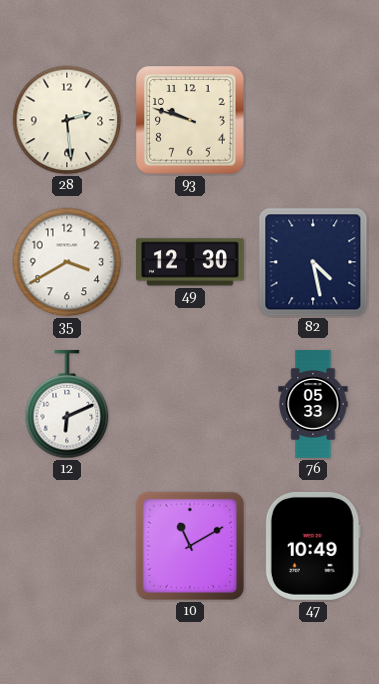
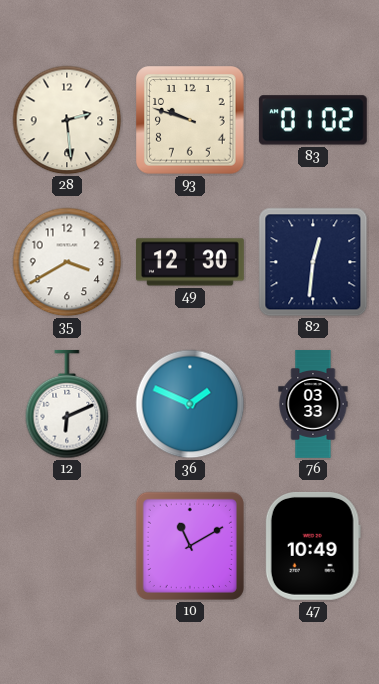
83: none -> 01:02 (313, 120)
82: 4:28 -> 12:31 (313, 262)
36: none -> 1:49 (190, 404)
76: 05:33 -> 03:33 (313, 404)
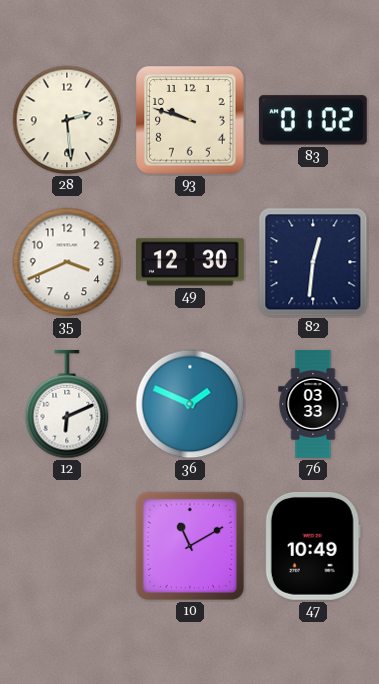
35: 3:40 -> 3:41 (67, 262)
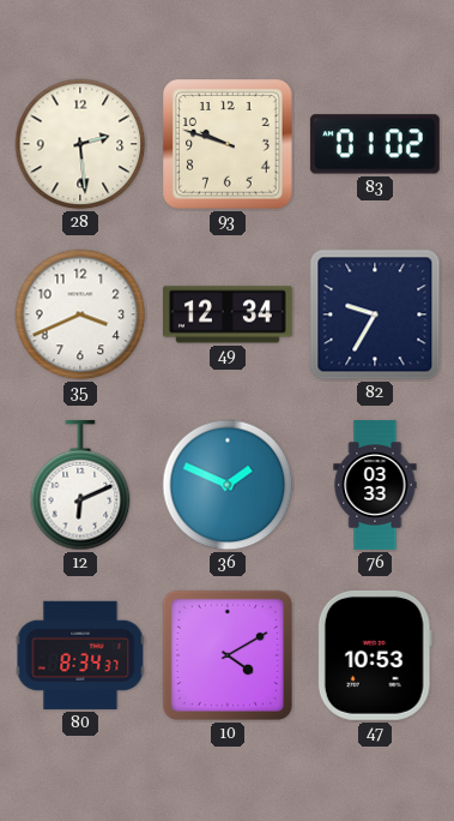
49: 12:30 -> 12:34 (229, 314)
82: 12:31 -> 9:35 (375, 314)
80: none -> 8:34 (80, 655)
10: 11:10 -> 4:10 (228, 655)
47: 10:49 -> 10:53 (375, 655)
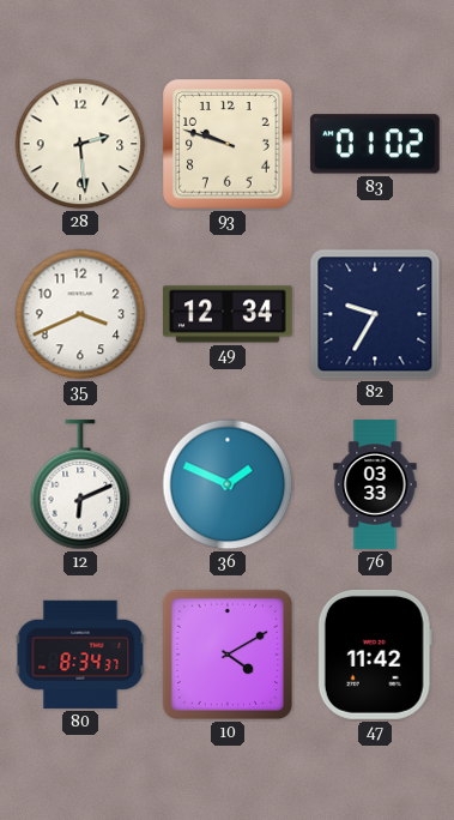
47: 10:53 -> 11:42 (375, 655)
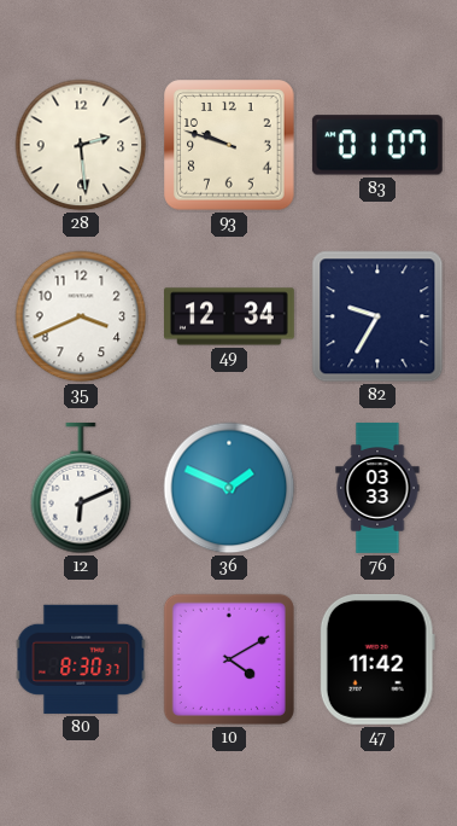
83: 01:02 -> 01:07 (377, 145)
80: 8:34 -> 8:30 (81, 659)
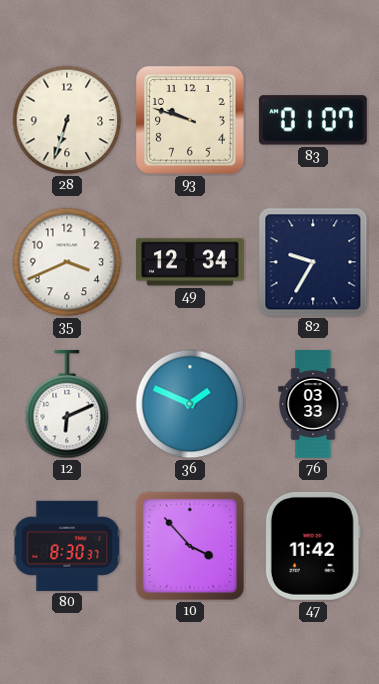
28: 2:29 -> 6:33 (67, 120)
10: 4:10 -> 3:53 (190, 546)
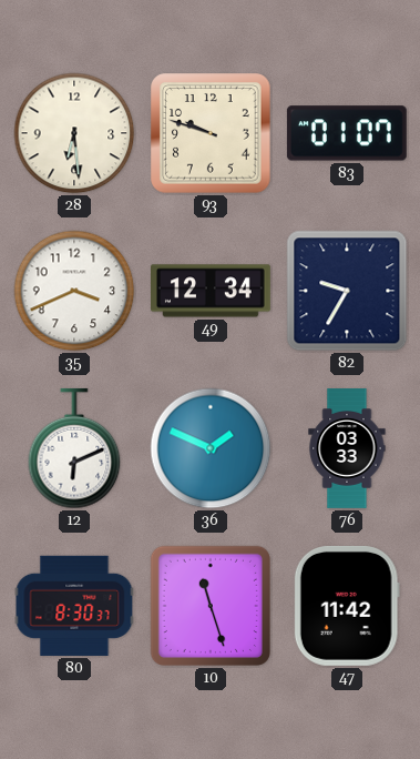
28: 6:33 -> 6:29 (74, 133)
10: 3:53 -> 11:27 (211, 606)
